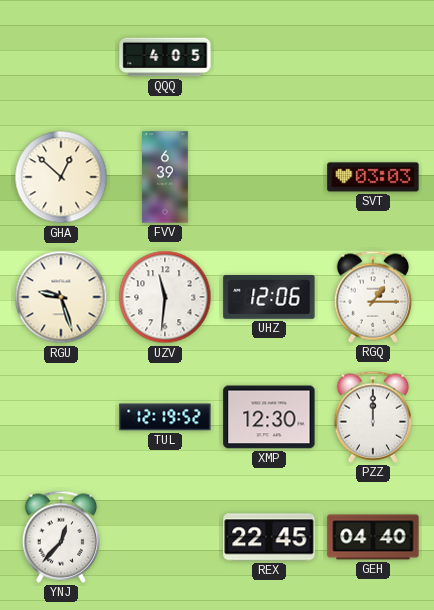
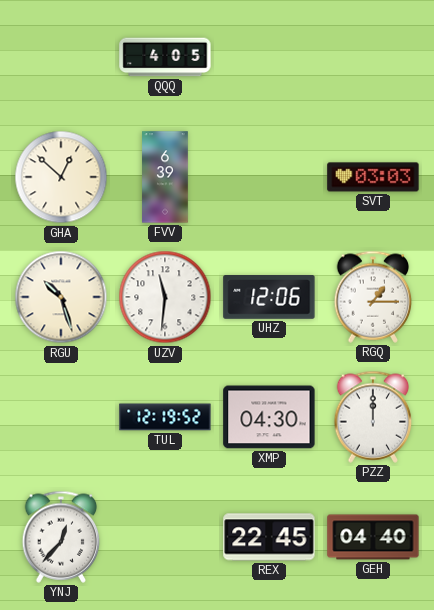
RGU: 9:27 -> 10:27 (61, 297)
XMP: 12:30 -> 04:30 (269, 417)
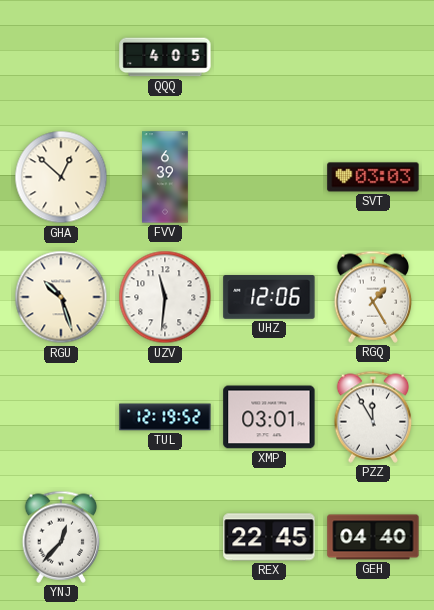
RGQ: 1:15 -> 1:25 (373, 297)
XMP: 04:30 -> 03:01 (269, 417)
PZZ: 12:00 -> 11:55 (373, 417)
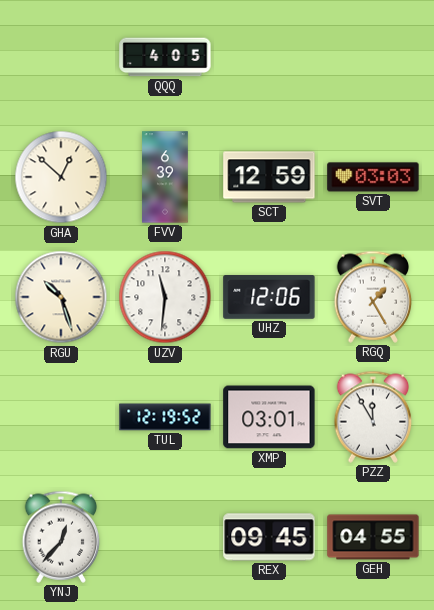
SCT: none -> 12:59 (269, 177)
REX: 22:45 -> 09:45 (269, 537)
GEH: 04:40 -> 04:55 (373, 537)
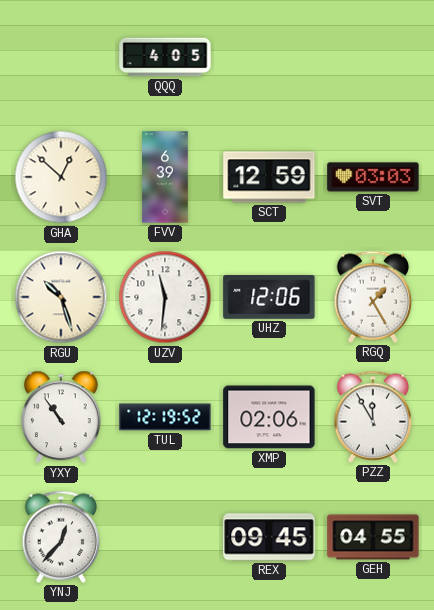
YXY: none -> 10:54 (61, 417)
XMP: 03:01 -> 02:06 (269, 417)
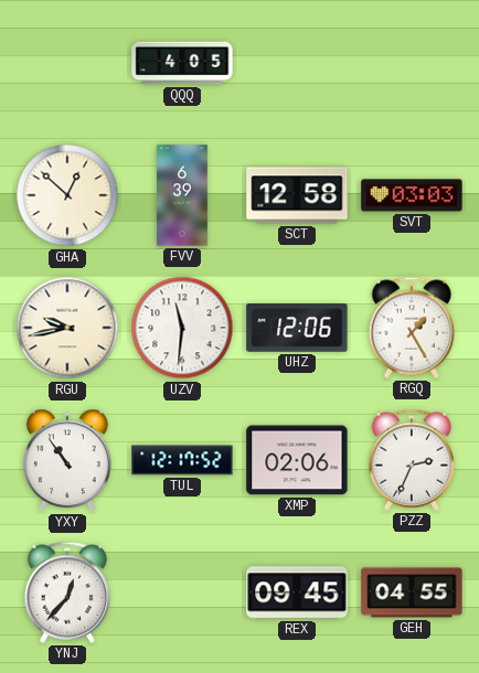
SCT: 12:59 -> 12:58 (297, 195)
RGU: 10:27 -> 9:43 (67, 328)
TUL: 12:19 -> 12:17 (182, 460)
PZZ: 11:55 -> 2:34 (412, 460)
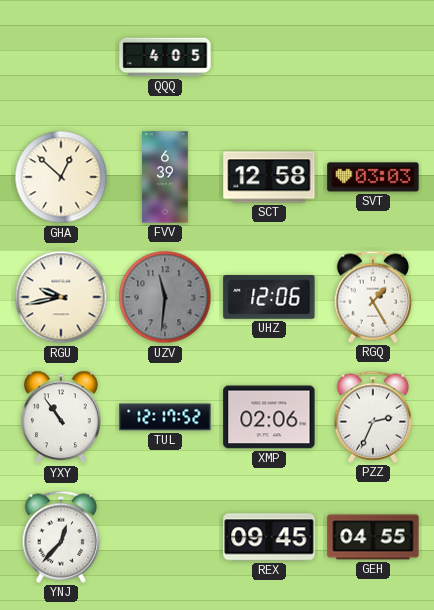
UZV dial: white -> grey (165, 297)
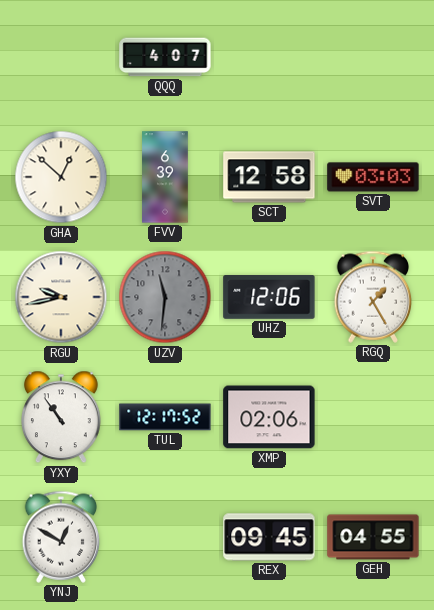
QQQ: 4:05 -> 4:07 (165, 57)
PZZ: 2:34 -> none (373, 417)
YNJ: 12:37 -> 12:50 (61, 537)
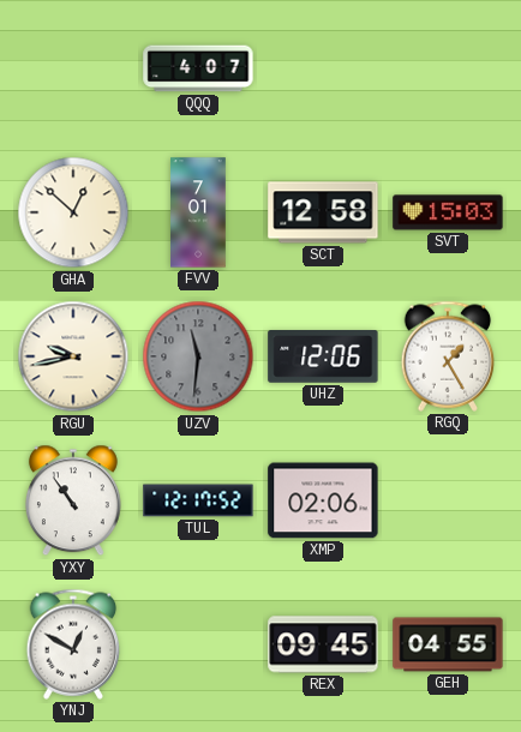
FVV: 6:39 -> 7:01 (198, 212)
SVT: 03:03 -> 15:03 (448, 212)
